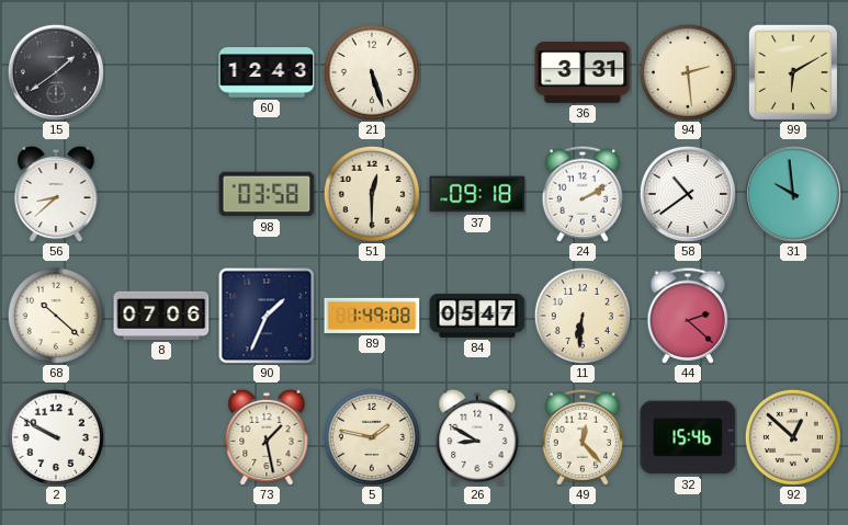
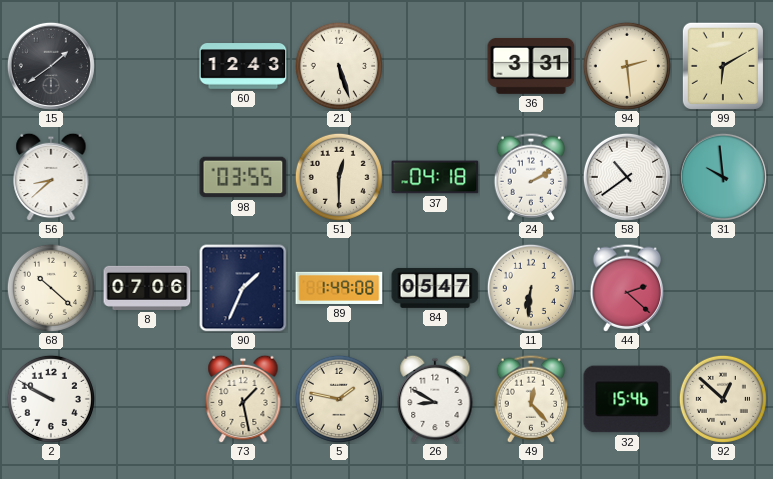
98: 03:58 -> 03:55 (243, 177)
37: 09:18 -> 04:18 (435, 177)
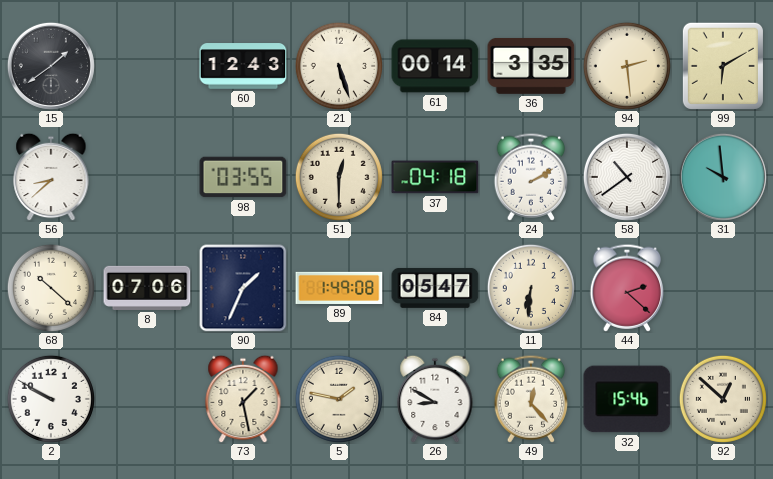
61: none -> 00:14 (435, 66)
36: 3:31 -> 3:35 (531, 66)
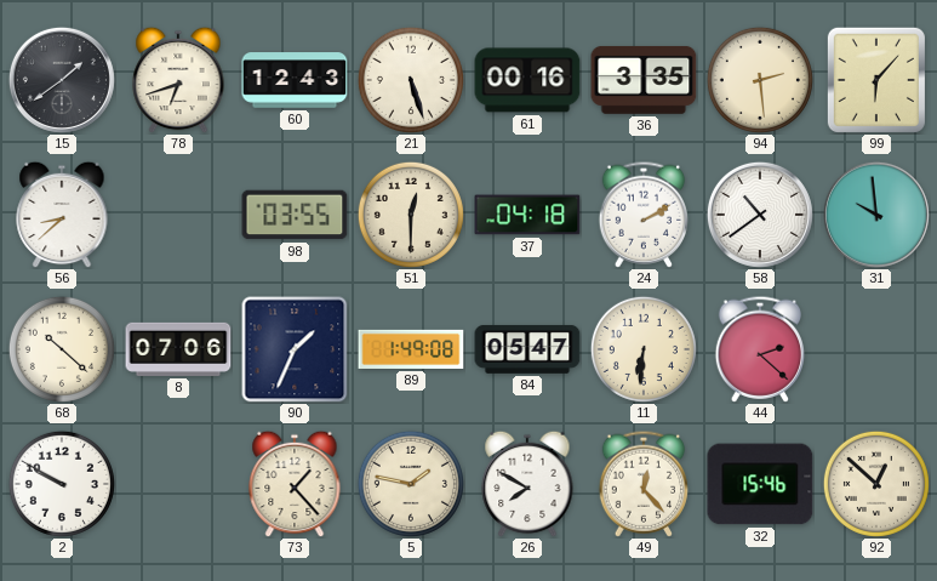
78: none -> 6:42 (178, 80)
61: 00:14 -> 00:16 (527, 80)
99: 6:10 -> 6:07 (876, 80)
73: 1:28 -> 1:23 (295, 484)
26: 8:50 -> 7:50 (527, 484)
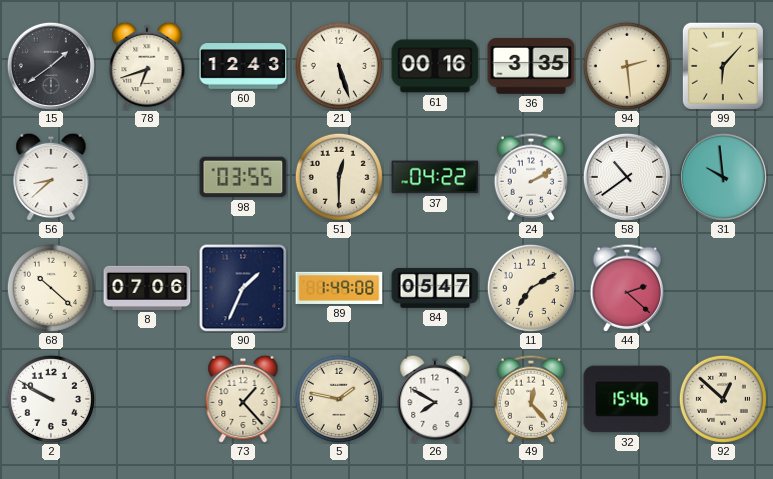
37: 04:18 -> 04:22 (435, 177)
11: 6:31 -> 7:10 (531, 288)
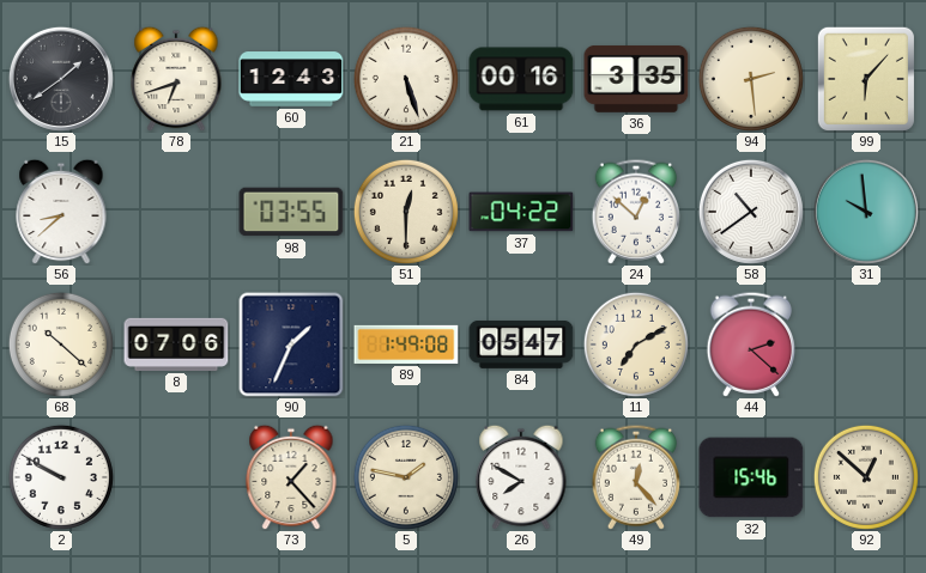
24: 2:10 -> 12:52 (636, 212)
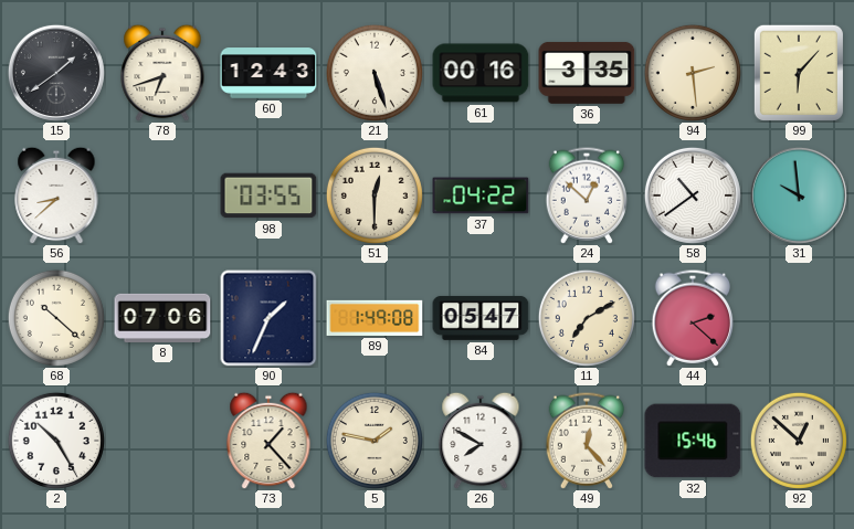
2: 9:50 -> 10:25 (56, 441)
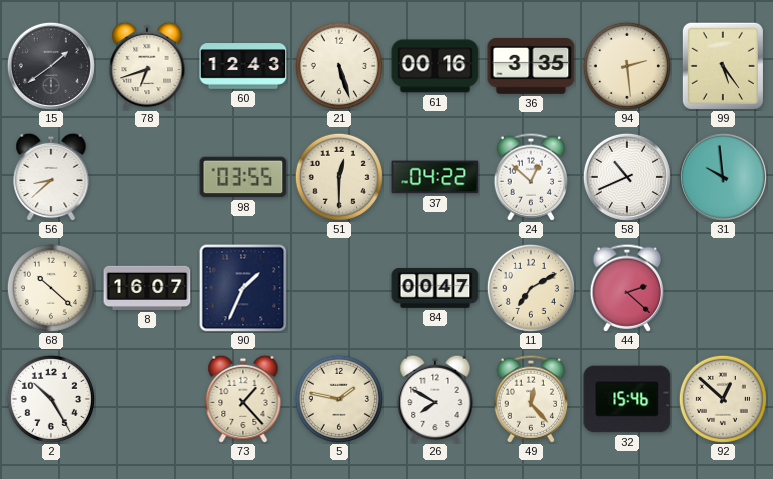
99: 6:07 -> 5:24 (723, 66)
58: 10:39 -> 10:41 (627, 177)
8: 07:06 -> 16:07 (147, 288)
89: 1:49 -> none (375, 318)
84: 05:47 -> 00:47 (435, 288)
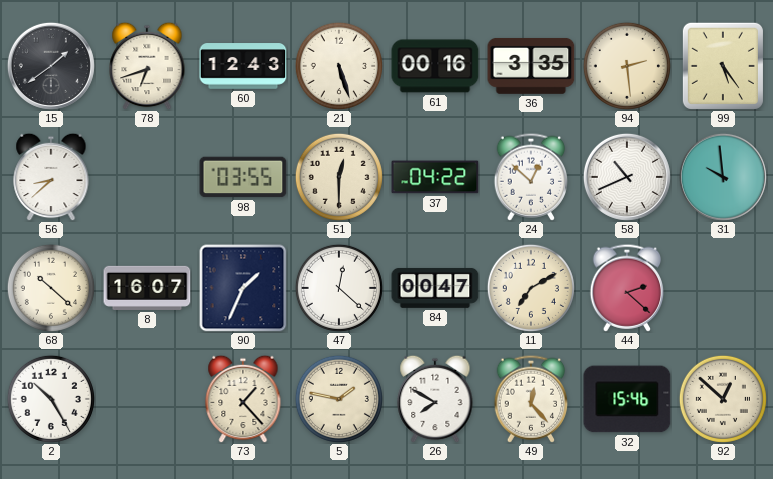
47: none -> 12:22 (339, 288)
